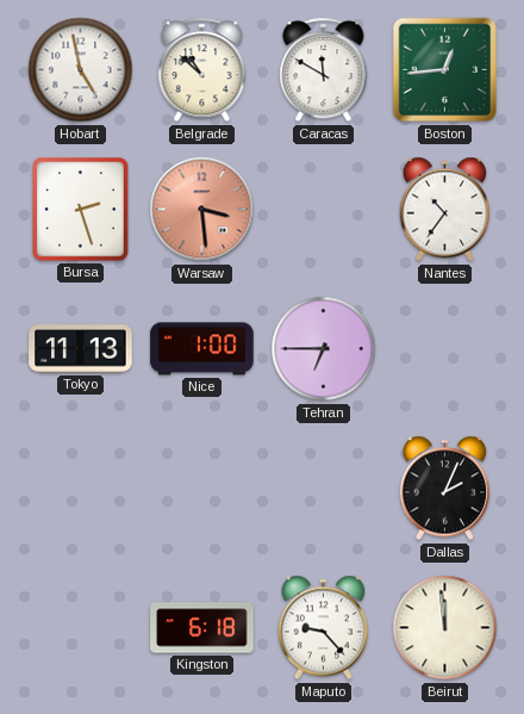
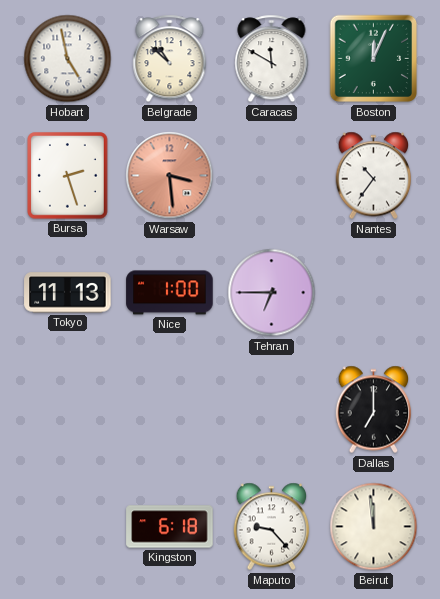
Boston: 12:44 -> 12:04 (374, 59)
Dallas: 2:04 -> 7:00 (374, 410)
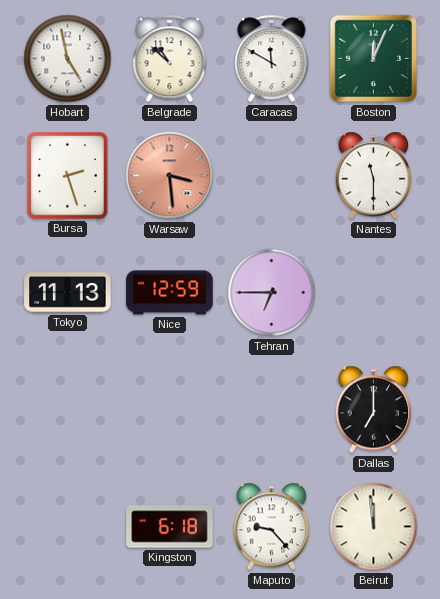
Nantes: 10:36 -> 11:30 (374, 176)
Nice: 1:00 -> 12:59 (170, 293)
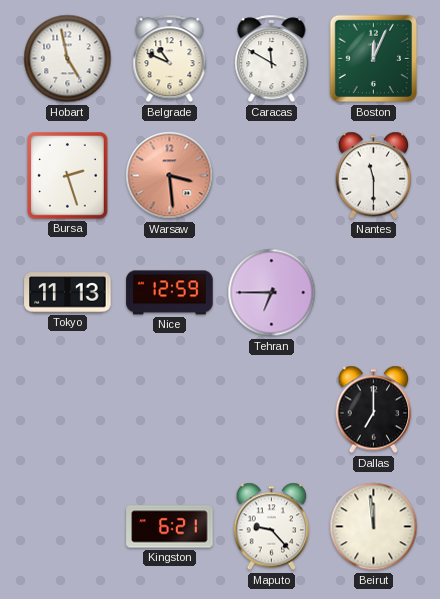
Belgrade: 10:52 -> 10:49 (170, 59)
Kingston: 6:18 -> 6:21 (170, 527)
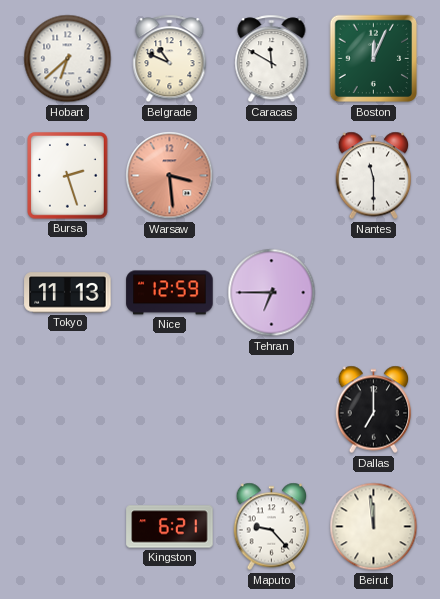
Hobart: 4:58 -> 6:38 (68, 59)
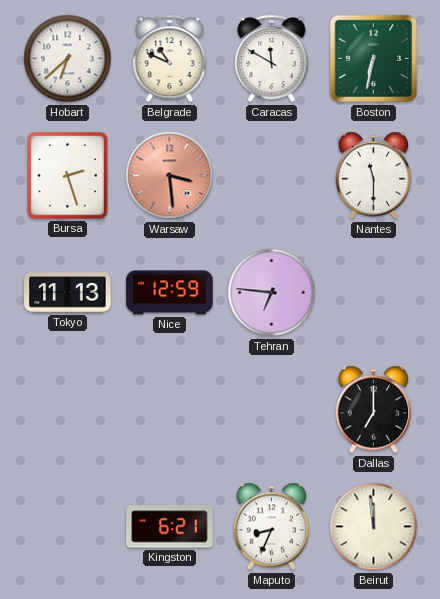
Boston: 12:04 -> 6:32 (374, 59)
Tehran: 6:45 -> 6:46 (272, 293)
Maputo: 9:23 -> 8:34 (272, 527)
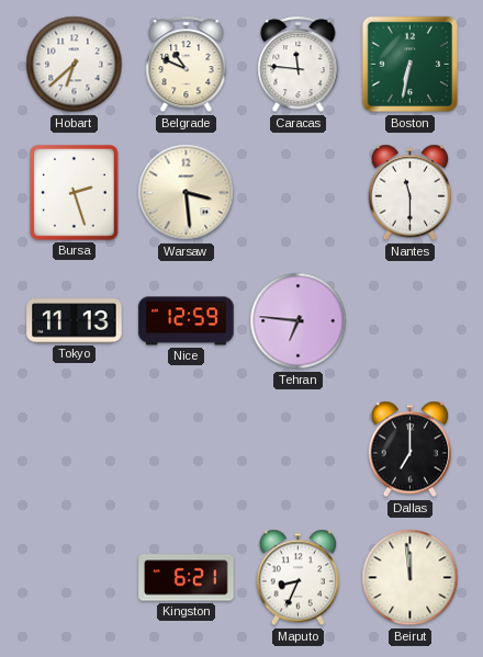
Caracas: 11:50 -> 11:46 (299, 65)
Warsaw dial: salmon -> cream (187, 193)
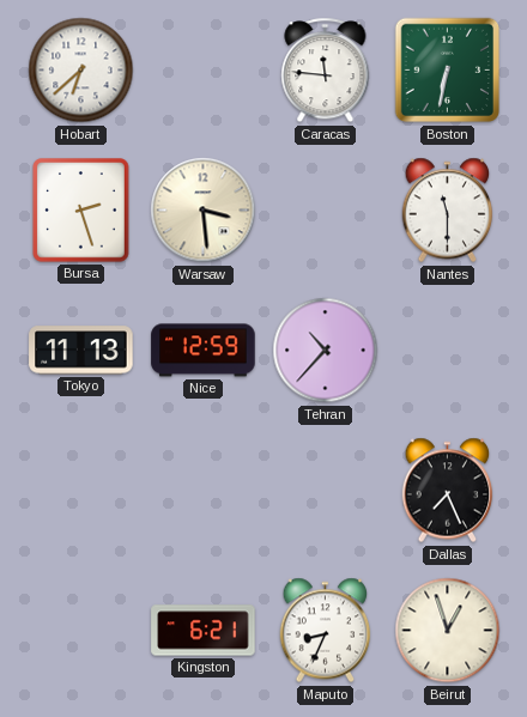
Belgrade: 10:49 -> none (187, 65)
Tehran: 6:46 -> 10:37 (326, 351)
Dallas: 7:00 -> 7:26 (448, 491)
Beirut: 11:59 -> 12:57 (448, 631)
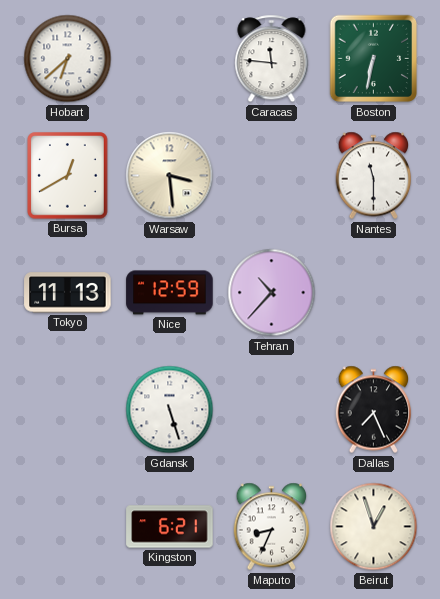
Bursa: 2:27 -> 12:40 (68, 176)
Gdansk: none -> 5:27 (170, 410)
